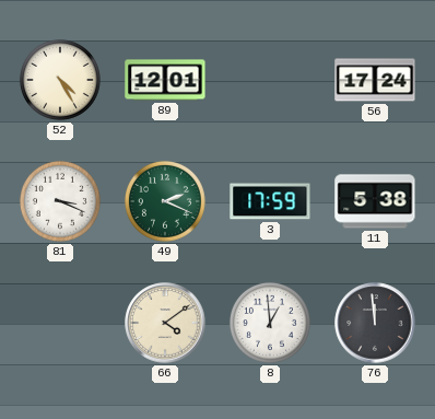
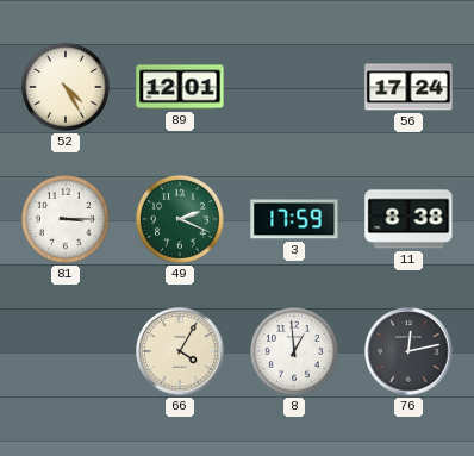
81: 3:19 -> 3:15 (66, 219)
11: 5:38 -> 8:38 (408, 219)
66: 4:09 -> 4:05 (180, 351)
76: 11:59 -> 12:13 (408, 351)
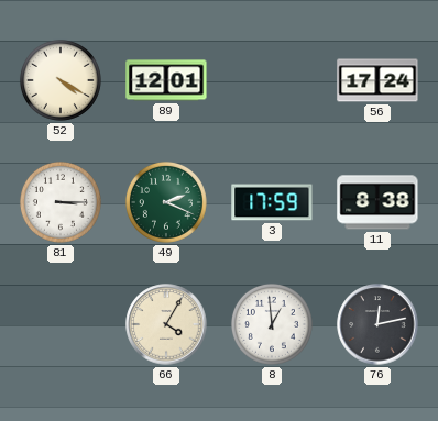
52: 4:25 -> 4:20 (61, 80)
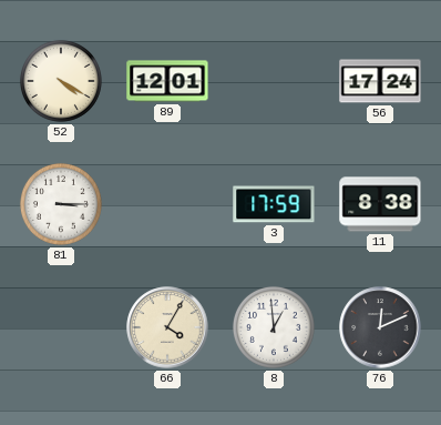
49: 2:19 -> none (166, 202)
76: 12:13 -> 12:11 (380, 327)
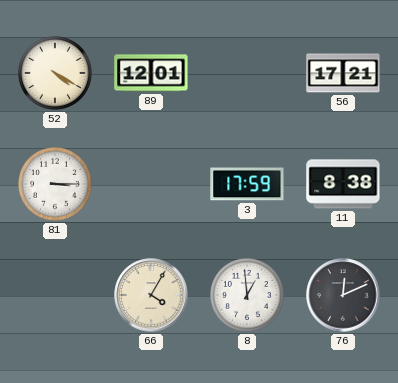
56: 17:24 -> 17:21 (343, 73)
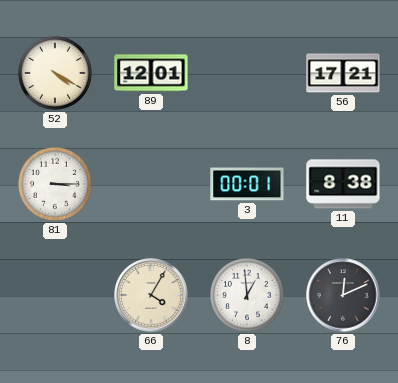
3: 17:59 -> 00:01 (247, 184)
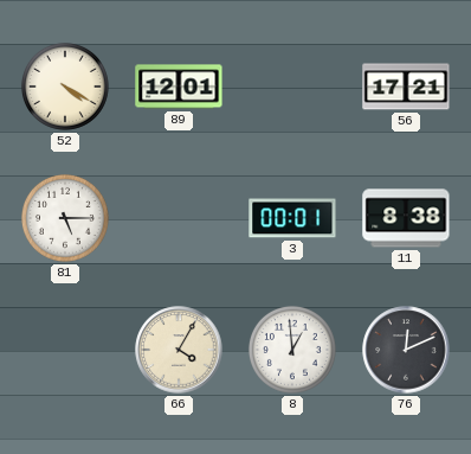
81: 3:15 -> 5:15 (65, 218)
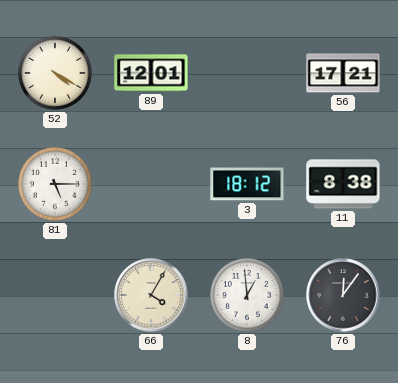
3: 00:01 -> 18:12 (247, 184)
76: 12:11 -> 12:06 (343, 295)
